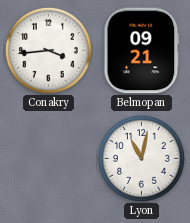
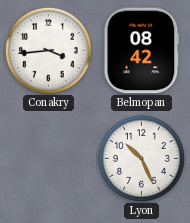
Belmopan: 09:21 -> 08:42 (142, 51)
Lyon: 11:02 -> 10:26 (141, 158)
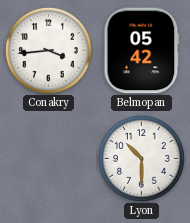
Belmopan: 08:42 -> 05:42 (142, 51)
Lyon: 10:26 -> 10:30 (141, 158)
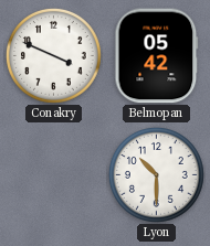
Conakry: 3:44 -> 3:49 (53, 55)
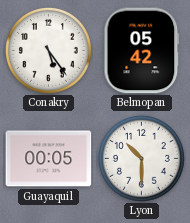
Conakry: 3:49 -> 5:24 (48, 50)
Guayaquil: none -> 00:05 (49, 159)
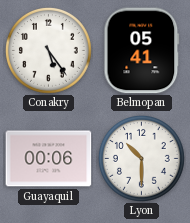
Belmopan: 05:42 -> 05:41 (142, 51)
Guayaquil: 00:05 -> 00:06 (49, 159)
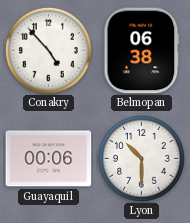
Conakry: 5:24 -> 4:53 (48, 50)
Belmopan: 05:41 -> 06:38 (142, 51)
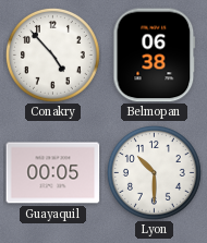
Guayaquil: 00:06 -> 00:05 (53, 173)
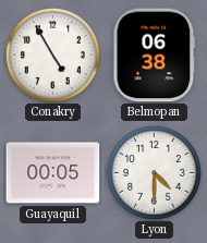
Conakry: 4:53 -> 4:55 (52, 54)
Lyon: 10:30 -> 4:30 (154, 172)
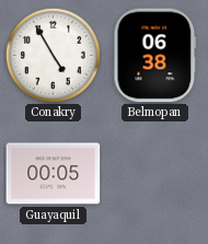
Lyon: 4:30 -> none (154, 172)
